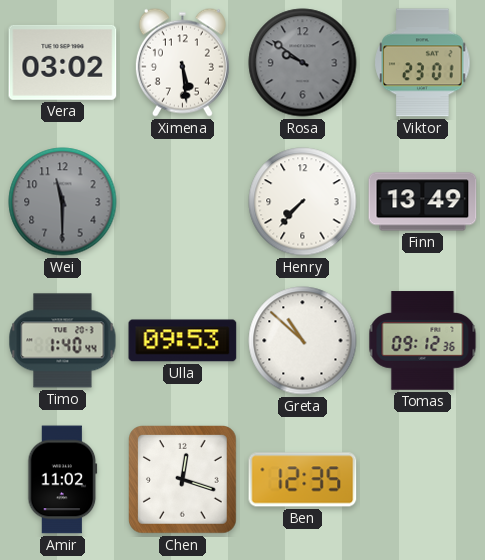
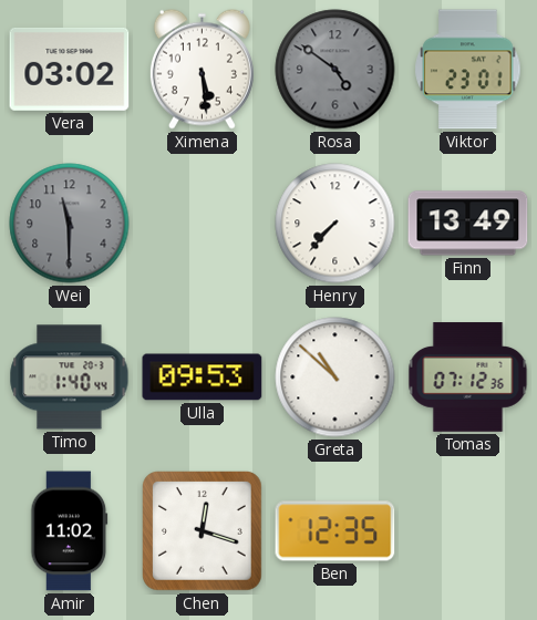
Rosa: 9:51 -> 4:51 (335, 70)
Tomas: 09:12 -> 07:12 (468, 378)
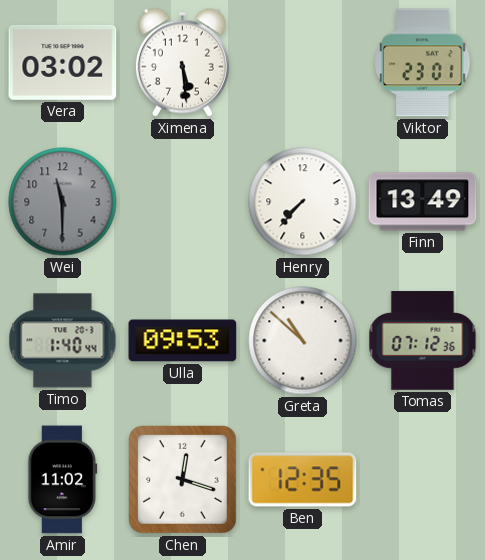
Rosa: 4:51 -> none (335, 70)
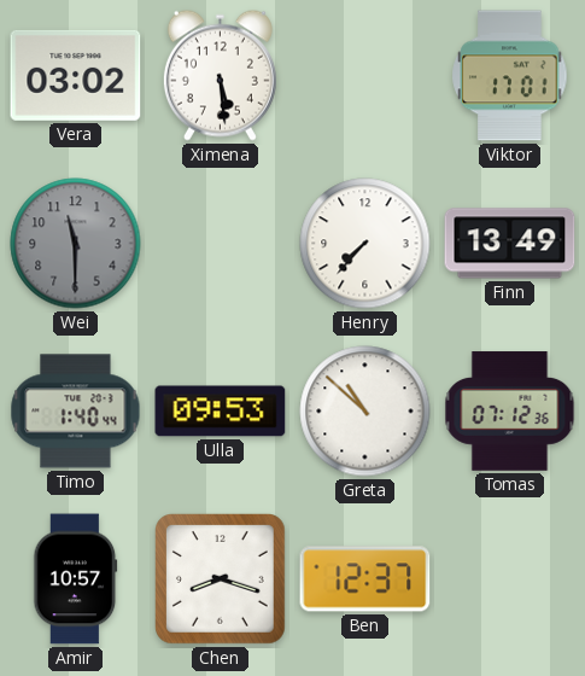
Viktor: 23:01 -> 17:01 (510, 76)
Amir: 11:02 -> 10:57 (76, 579)
Chen: 12:18 -> 8:18 (221, 579)
Ben: 12:35 -> 12:37 (365, 579)
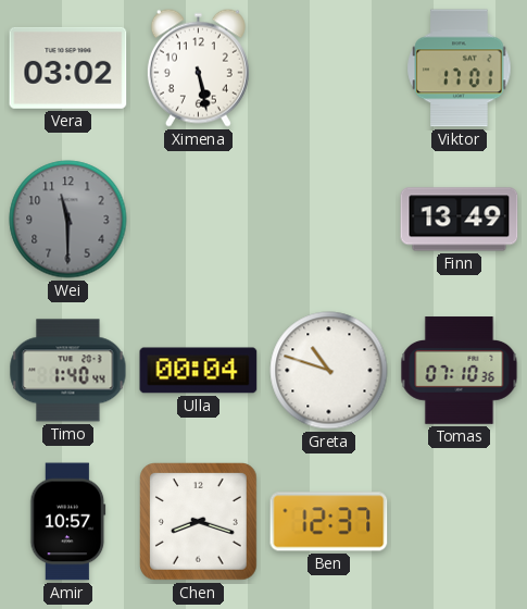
Ximena: 5:29 -> 5:28 (198, 67)
Henry: 7:37 -> none (365, 244)
Ulla: 09:53 -> 00:04 (199, 371)
Greta: 10:52 -> 10:48 (329, 371)
Tomas: 07:12 -> 07:10 (460, 371)
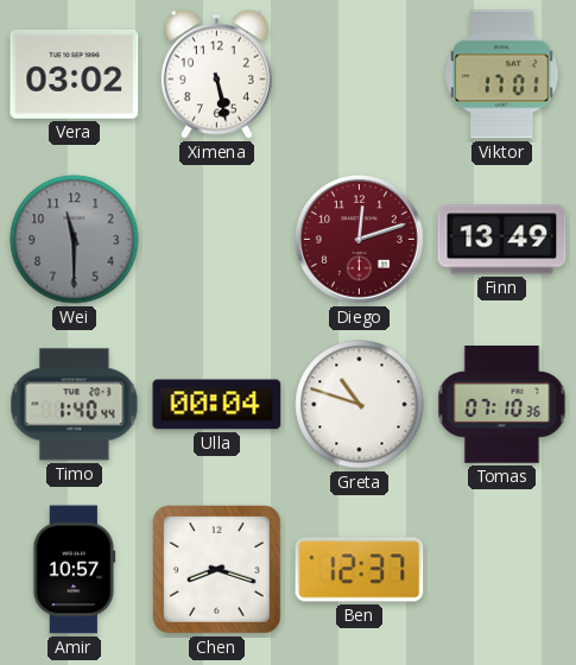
Diego: none -> 12:12 (359, 239)
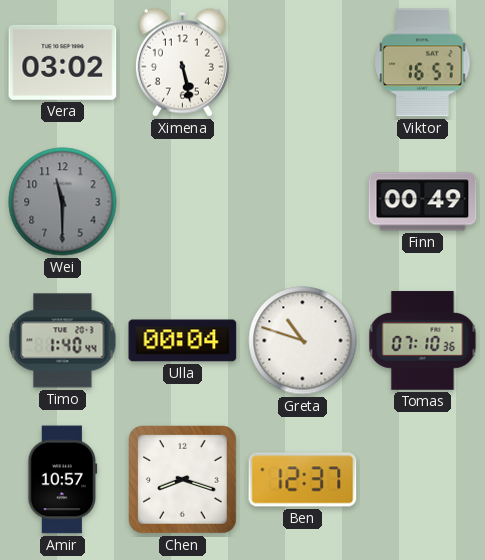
Viktor: 17:01 -> 16:57 (423, 63)
Diego: 12:12 -> none (359, 239)
Finn: 13:49 -> 00:49 (423, 202)
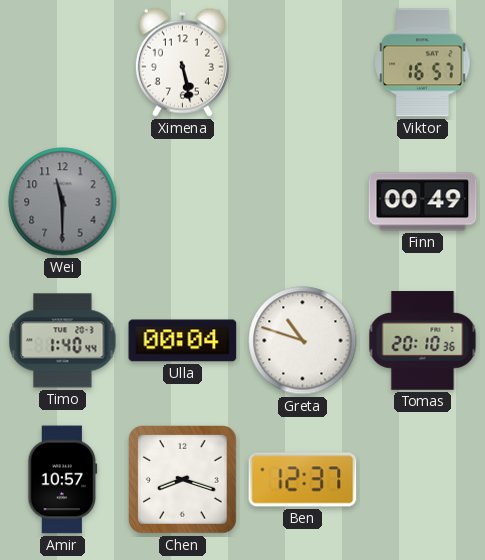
Vera: 03:02 -> none (63, 62)
Tomas: 07:10 -> 20:10 (423, 341)
